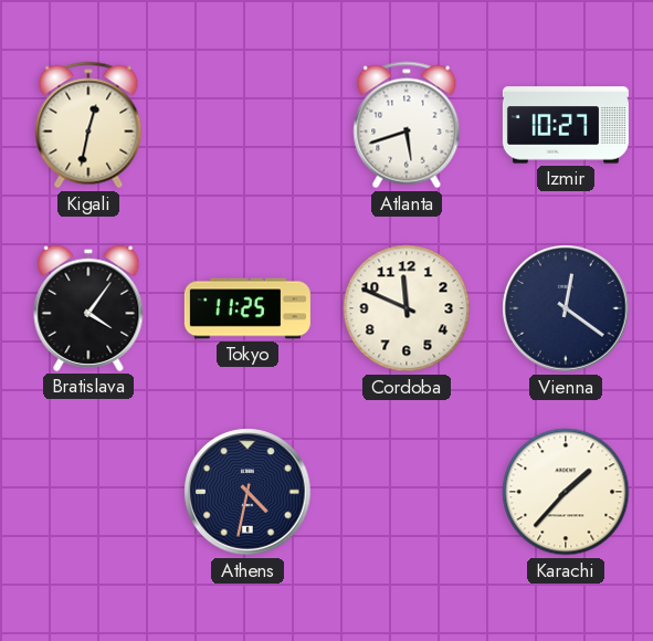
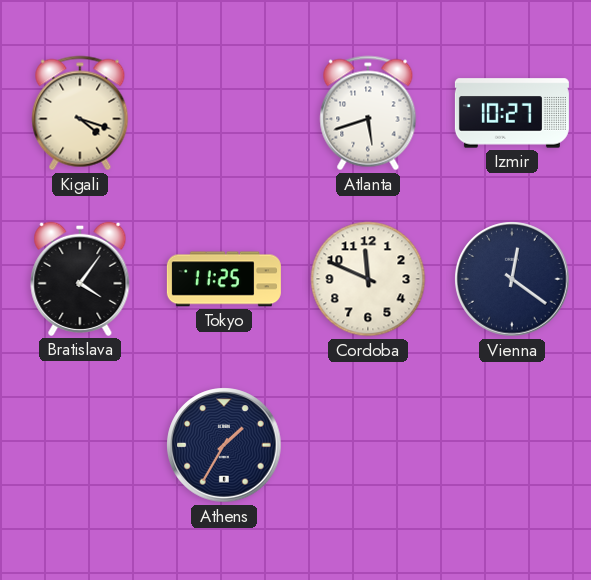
Kigali: 12:32 -> 4:18 (80, 113)
Athens: 4:32 -> 1:35 (224, 445)
Karachi: 1:37 -> none (566, 492)
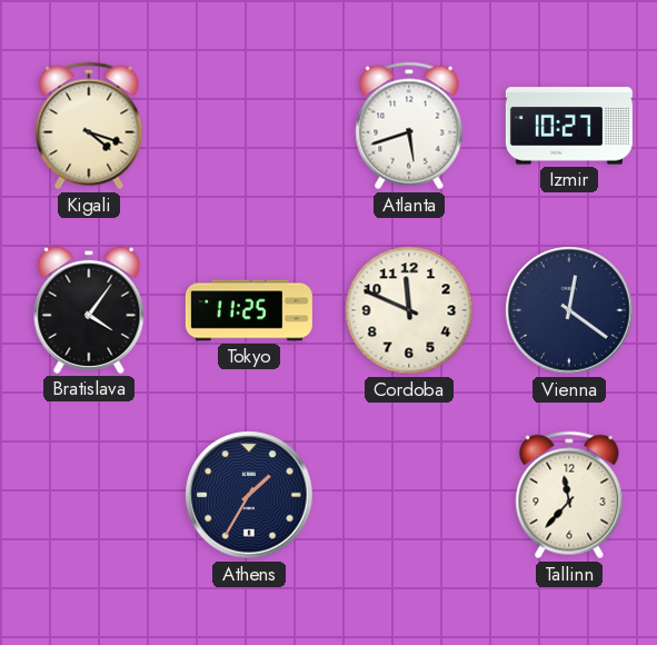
Tallinn: none -> 11:37 (569, 495)
